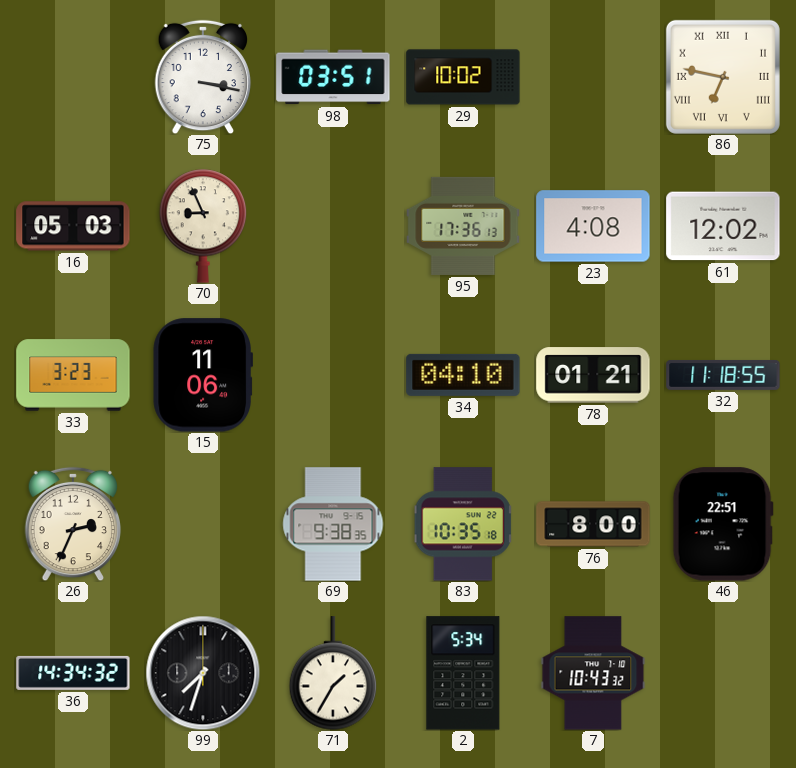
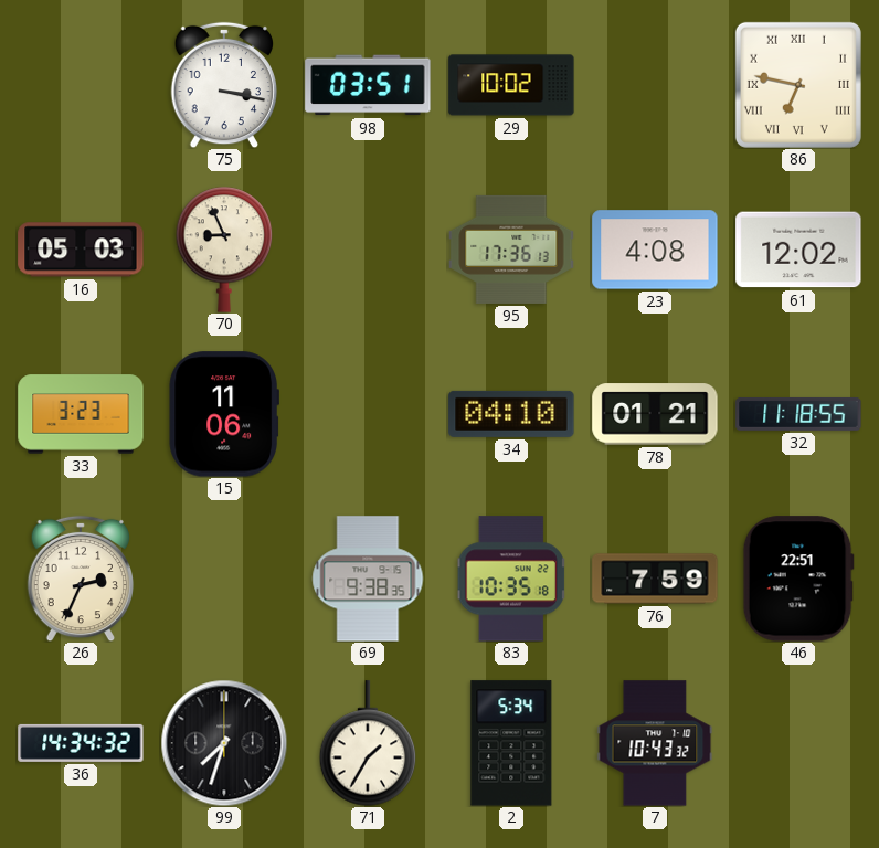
76: 8:00 -> 7:59 (655, 579)
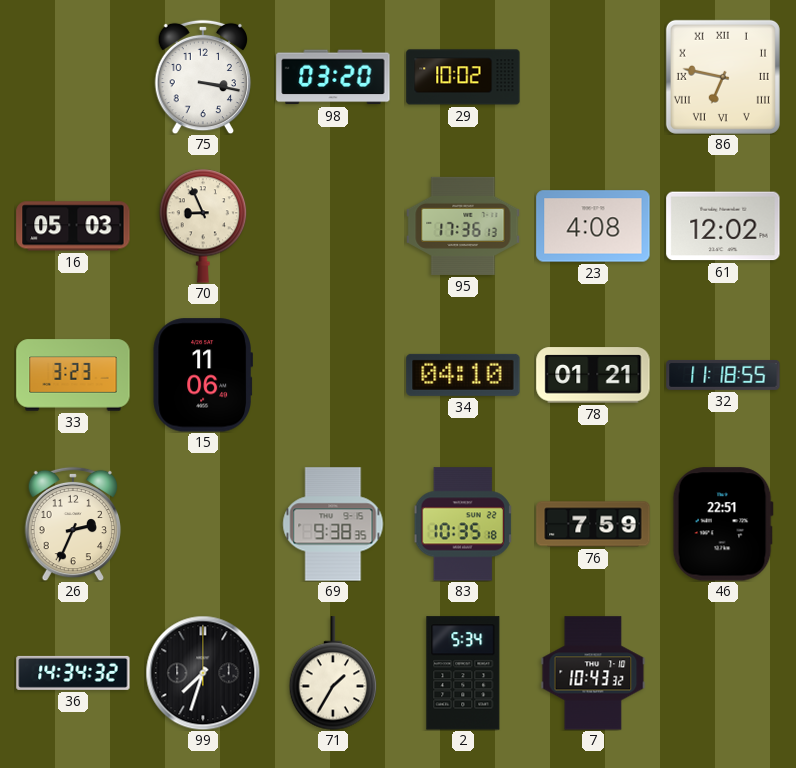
98: 03:51 -> 03:20 (333, 77)
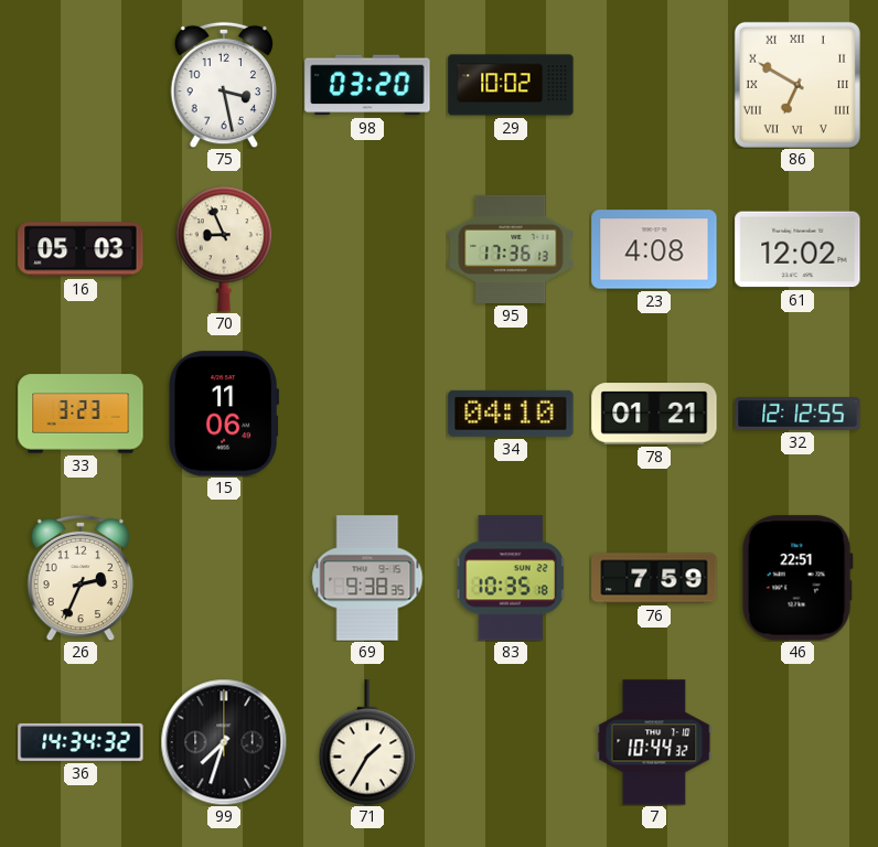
75: 3:17 -> 3:28 (224, 85)
86: 6:47 -> 6:50 (797, 85)
32: 11:18 -> 12:12 (797, 414)
2: 5:34 -> none (463, 673)
7: 10:43 -> 10:44 (654, 742)
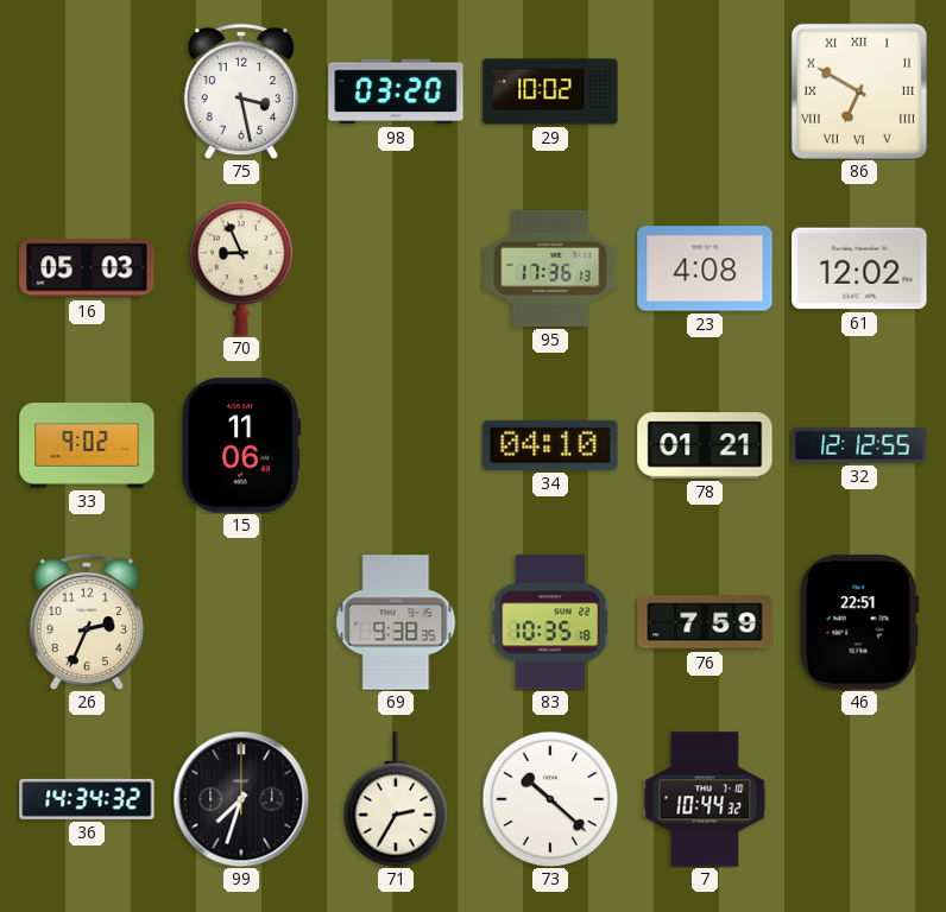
33: 3:23 -> 9:02 (87, 445)
71: 1:35 -> 2:35 (396, 799)
73: none -> 10:22 (550, 799)
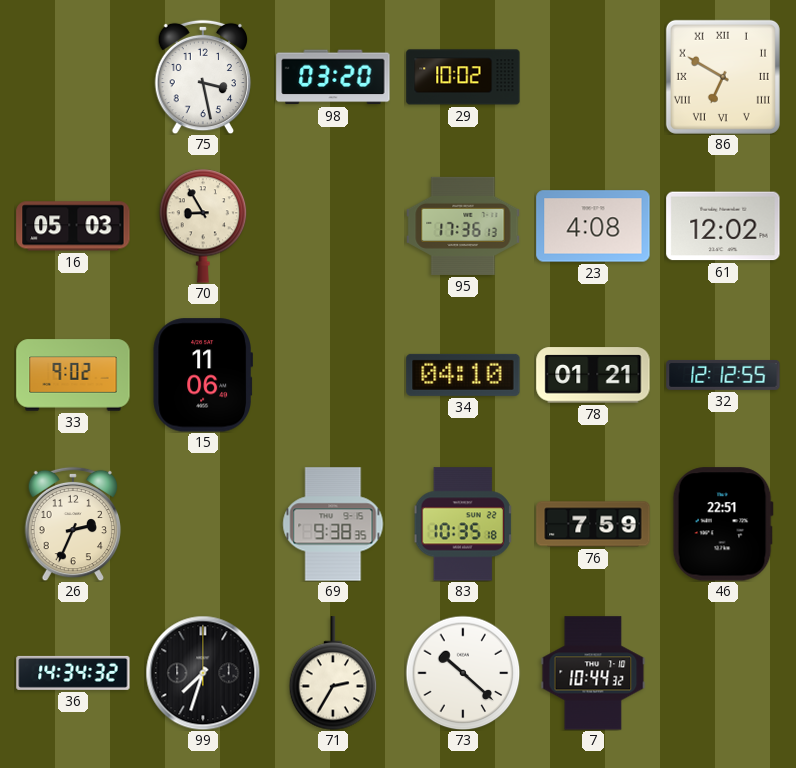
70: 8:56 -> 8:55 (203, 226)
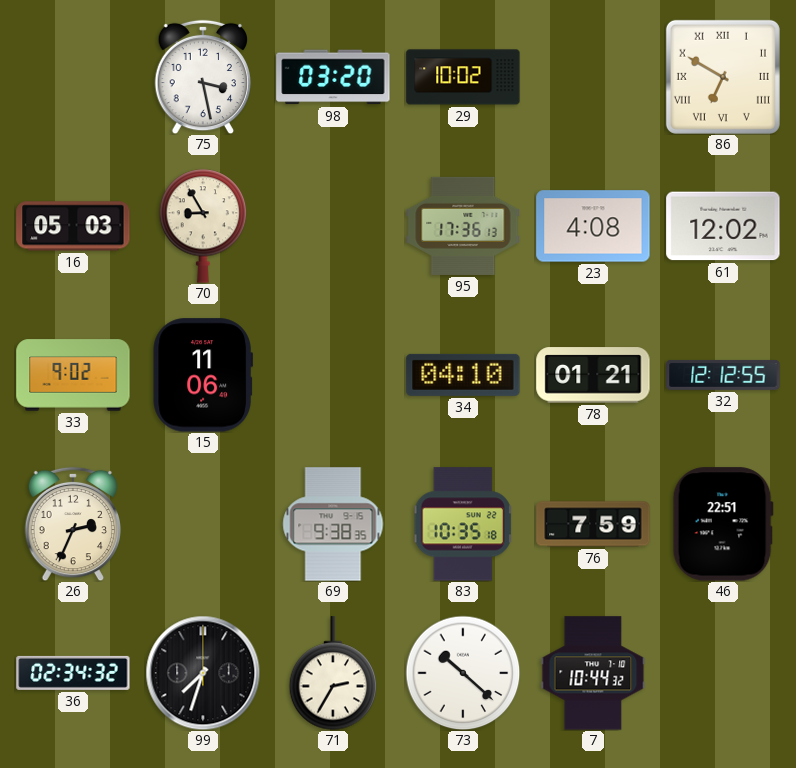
36: 14:34 -> 02:34 (73, 673)
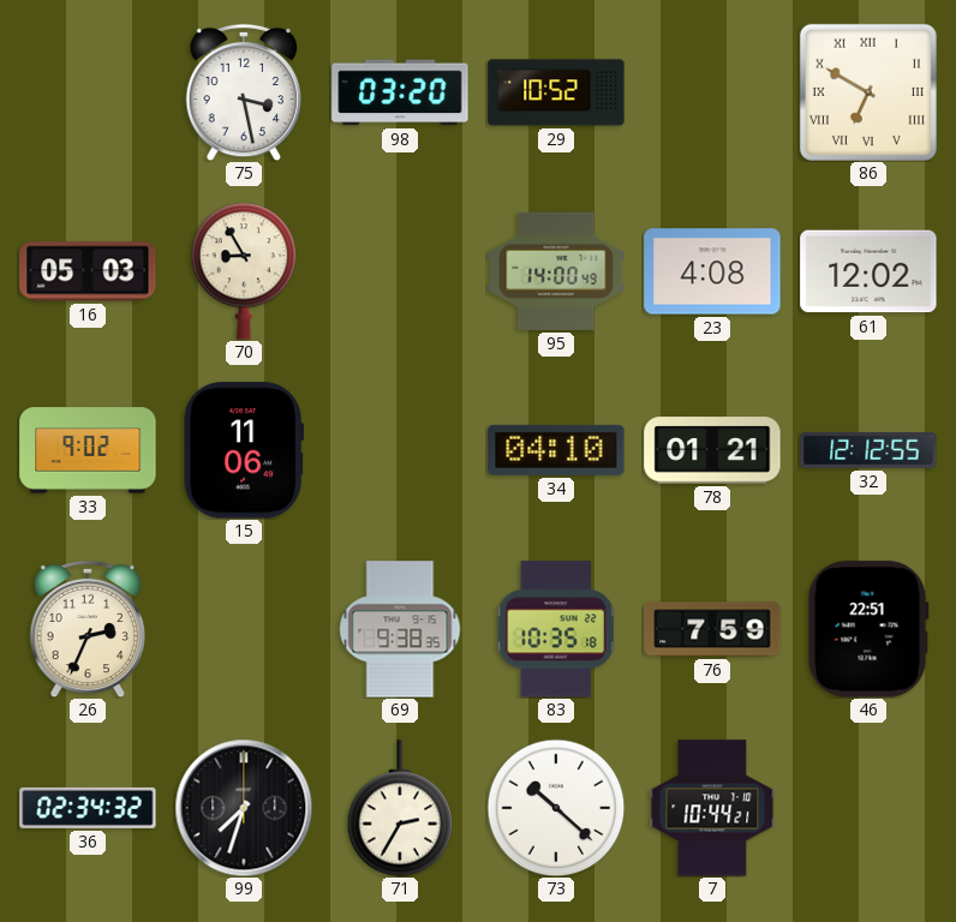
29: 10:02 -> 10:52 (556, 92)
95: 17:36 -> 14:00 (556, 271)
7: 10:44:32 -> 10:44:21 (712, 808)
